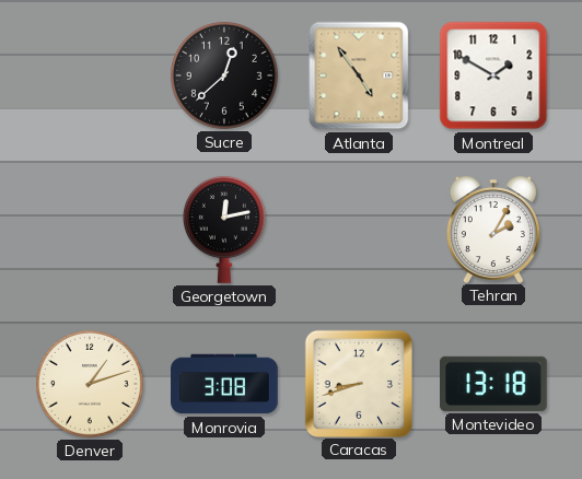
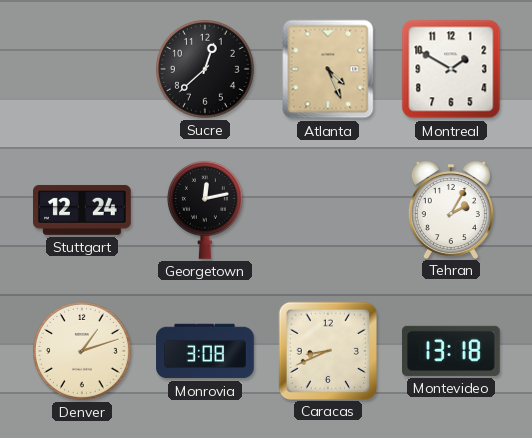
Atlanta: 4:54 -> 4:26 (328, 69)
Stuttgart: none -> 12:24 (83, 210)
Caracas: 8:42 -> 8:41 (327, 350)
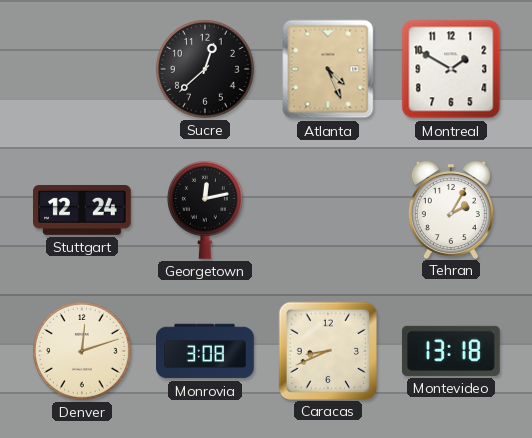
Denver: 1:12 -> 12:12 (82, 351)
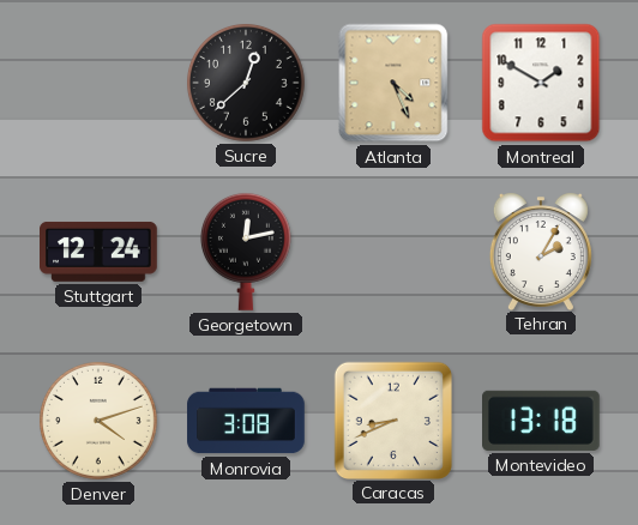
Denver: 12:12 -> 4:12 (98, 421)
